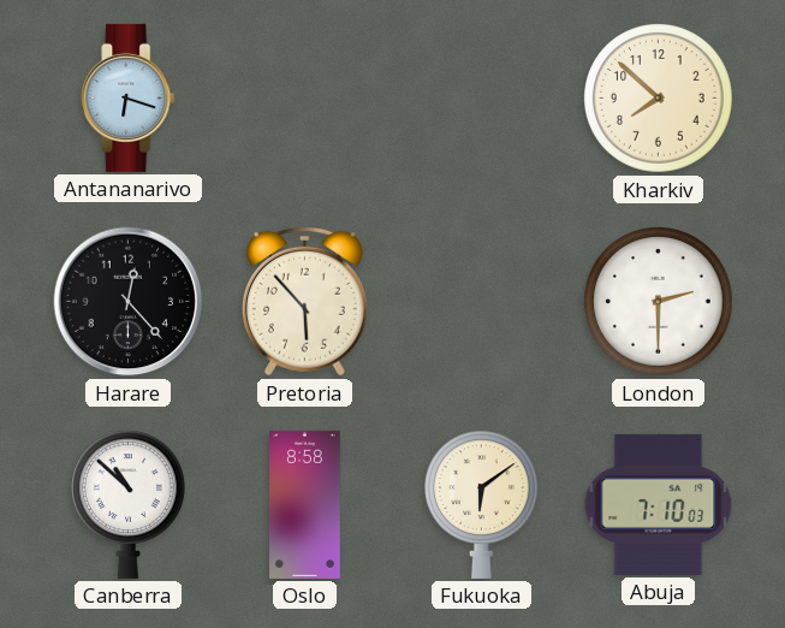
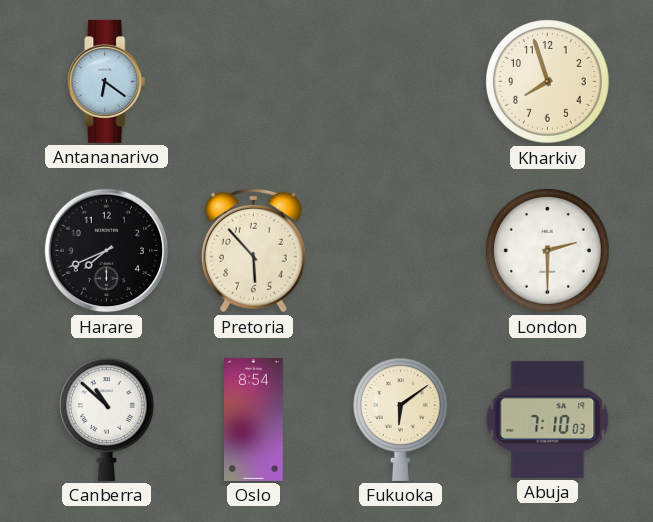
Antananarivo: 6:18 -> 6:21 (107, 81)
Kharkiv: 7:52 -> 7:57 (548, 82)
Harare: 12:23 -> 7:41 (107, 251)
Oslo: 8:58 -> 8:54 (254, 419)
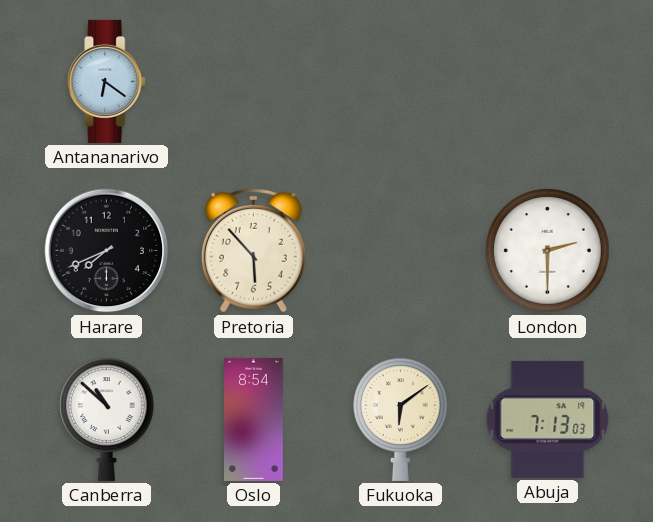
Kharkiv: 7:57 -> none (548, 82)
Abuja: 7:10 -> 7:13 (548, 419)
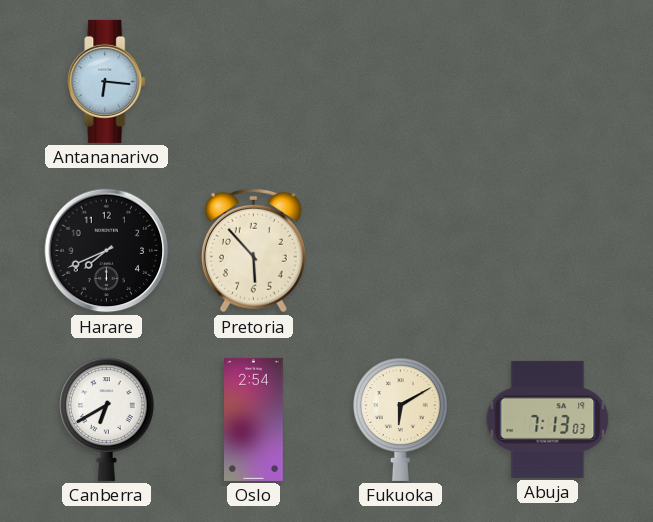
Antananarivo: 6:21 -> 6:16 (107, 81)
London: 2:30 -> none (548, 251)
Canberra: 10:52 -> 6:40 (106, 419)
Oslo: 8:54 -> 2:54 (254, 419)
Fukuoka: 6:09 -> 6:10 (400, 419)
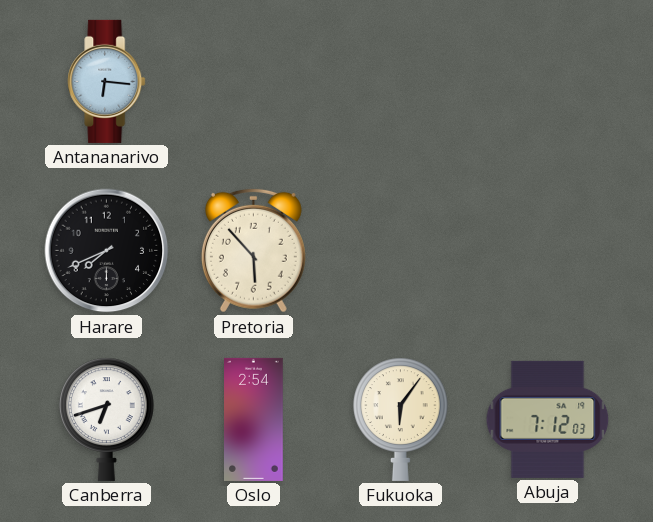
Canberra: 6:40 -> 6:42 (106, 419)
Fukuoka: 6:10 -> 6:06 (400, 419)
Abuja: 7:13 -> 7:12 (548, 419)
